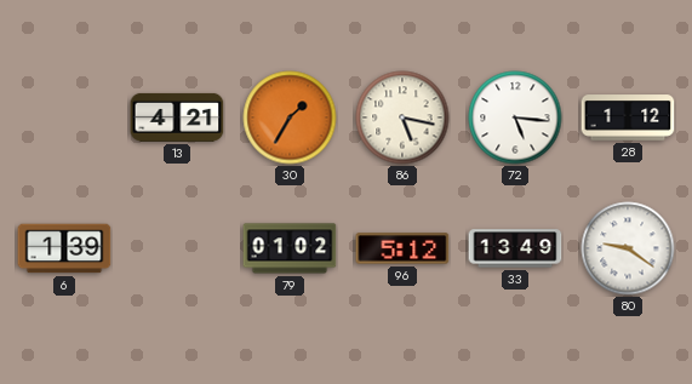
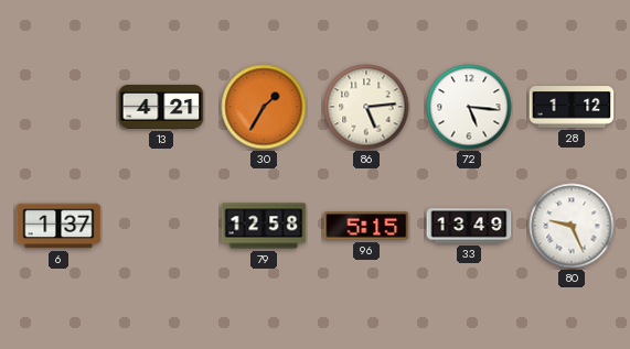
86: 5:17 -> 5:14 (366, 107)
6: 1:39 -> 1:37 (58, 226)
79: 01:02 -> 12:58 (264, 226)
96: 5:12 -> 5:15 (366, 226)
80: 9:21 -> 9:26 (572, 226)
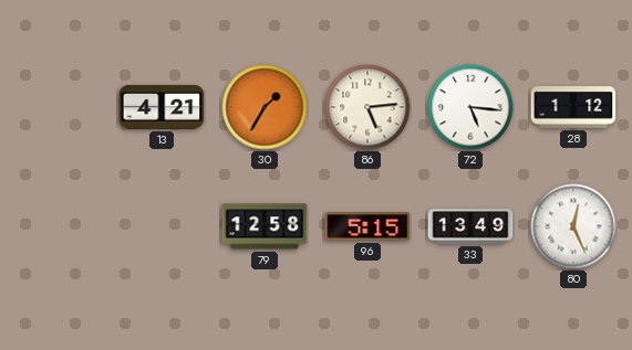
6: 1:37 -> none (58, 226)
80: 9:26 -> 12:26 (573, 226)
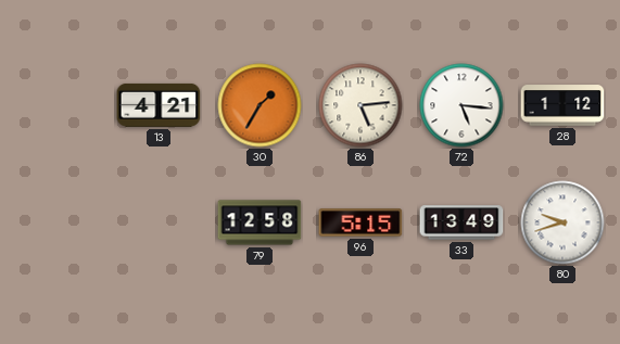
80: 12:26 -> 9:42 (562, 222)
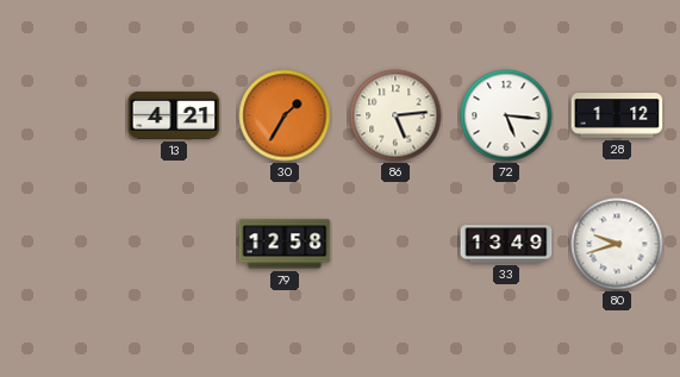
96: 5:15 -> none (360, 222)
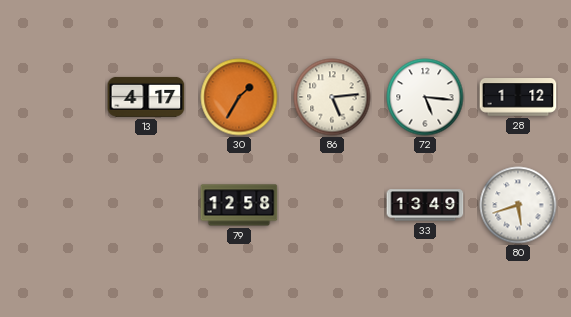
13: 4:21 -> 4:17 (146, 97)
80: 9:42 -> 5:42 (518, 205)
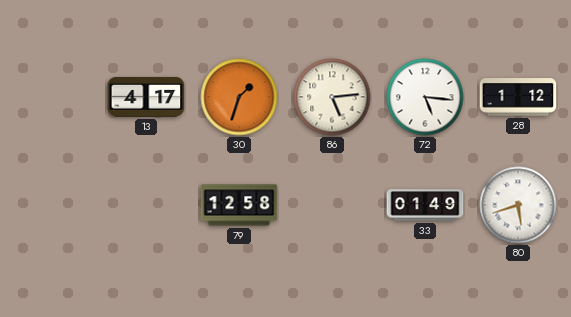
30: 1:35 -> 1:33 (239, 97)
33: 13:49 -> 01:49 (425, 205)
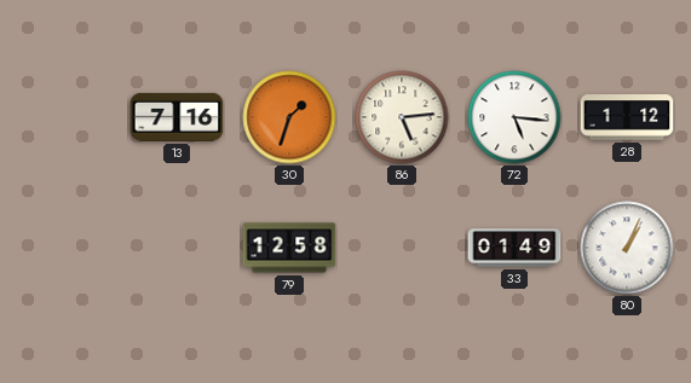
13: 4:17 -> 7:16 (177, 117)
80: 5:42 -> 1:04 (627, 248)
